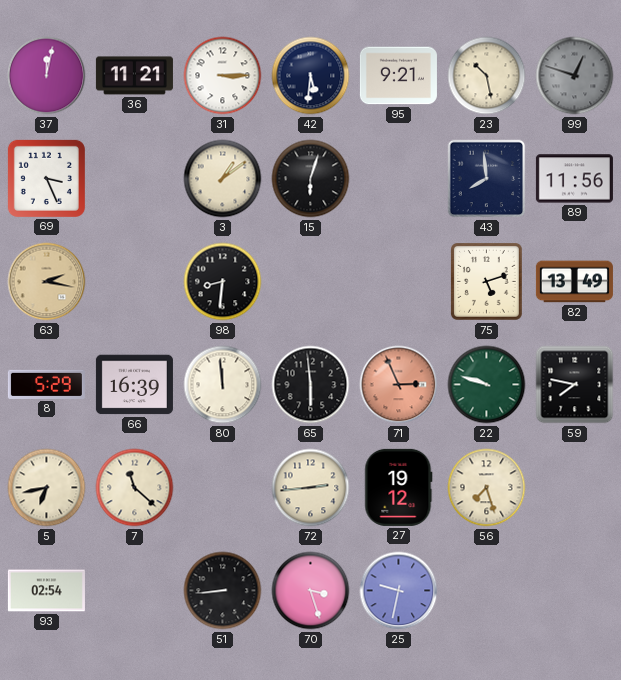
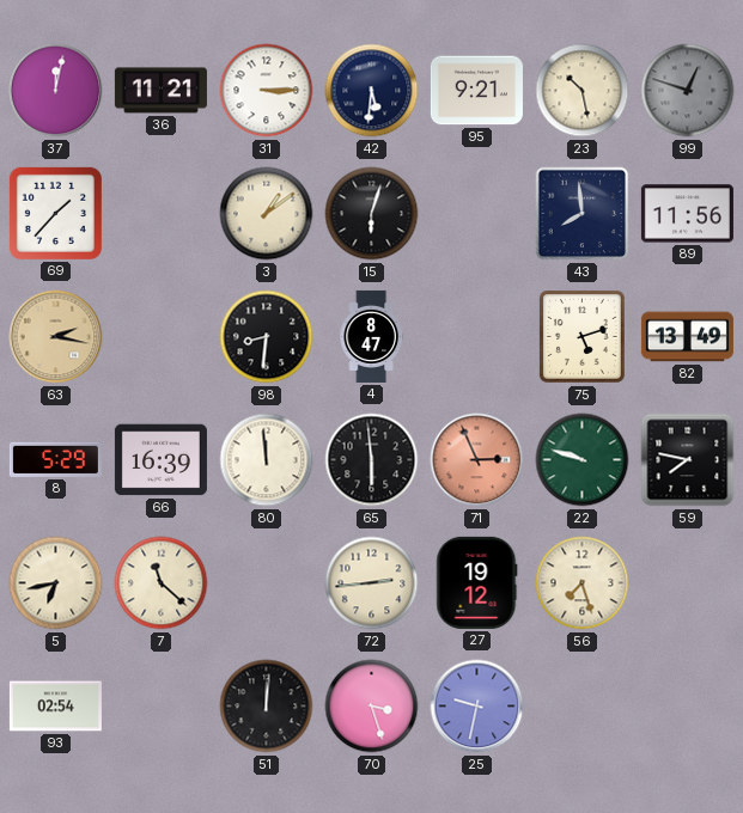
69: 3:26 -> 1:37 (55, 213)
4: none -> 8:47 (371, 336)
51: 8:44 -> 12:01 (267, 707)
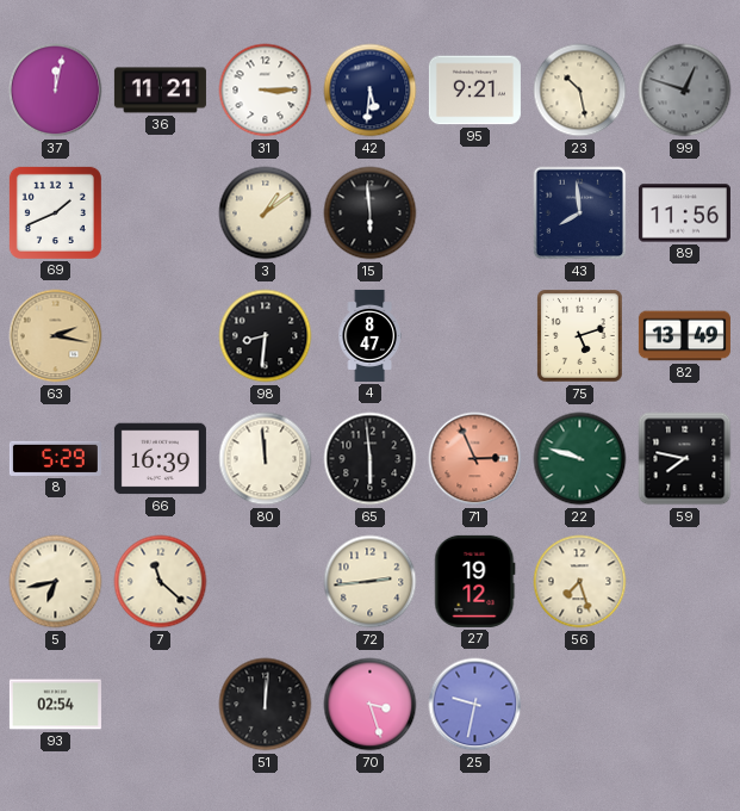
69: 1:37 -> 1:41 (55, 212)
15: 6:03 -> 5:59 (371, 213)
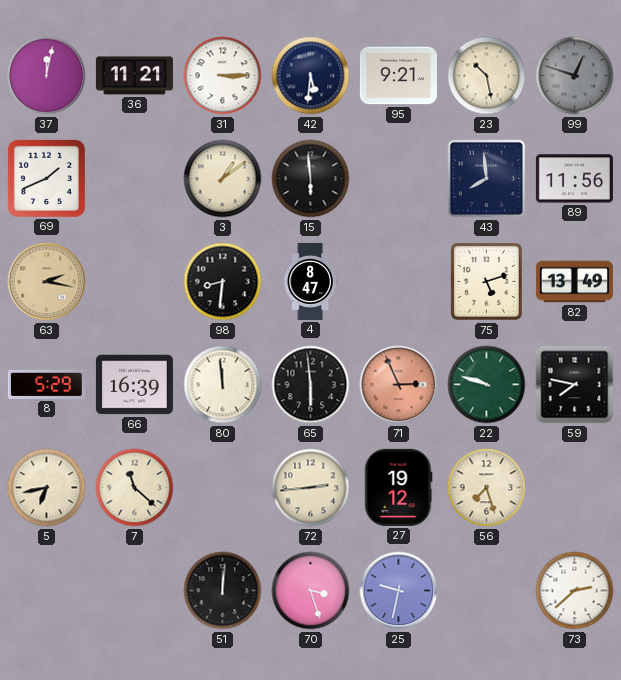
93: 02:54 -> none (55, 705)
73: none -> 2:38 (575, 591)
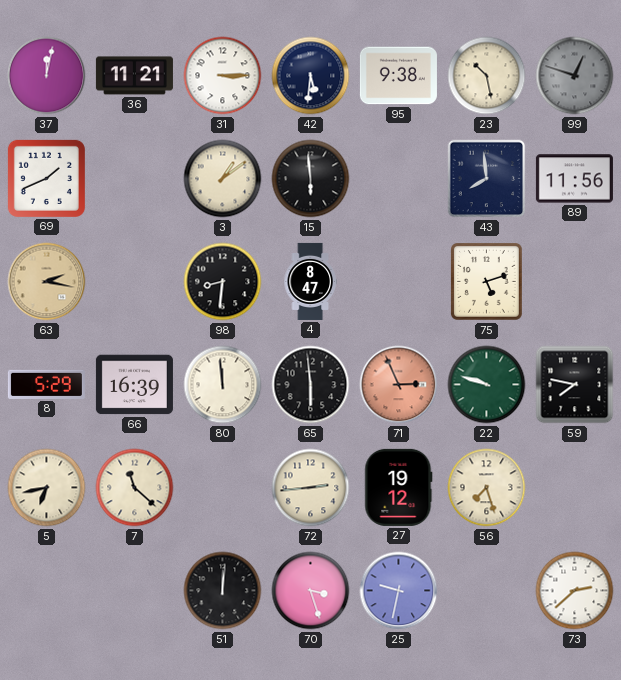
95: 9:21 -> 9:38 (398, 76)
82: 13:49 -> none (574, 282)
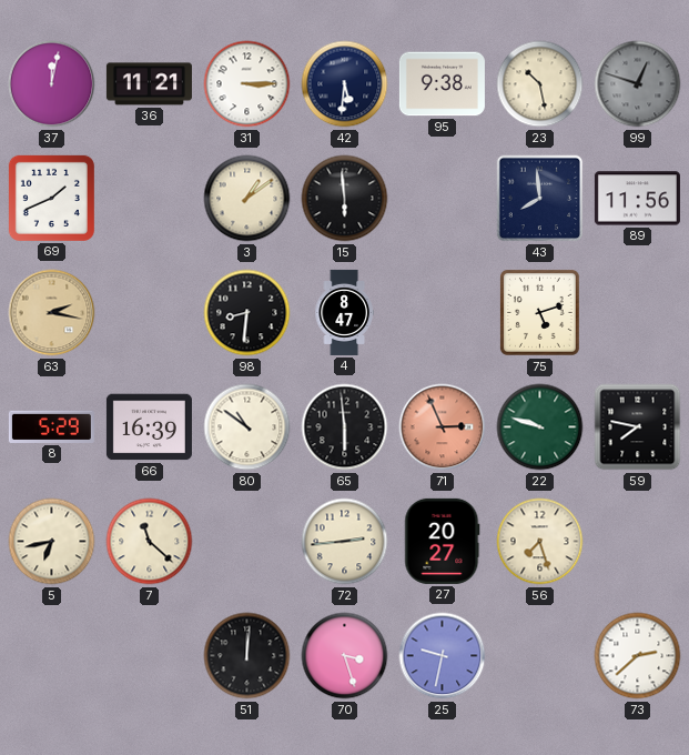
80: 11:59 -> 10:51 (247, 427)
27: 19:12 -> 20:27 (443, 541)
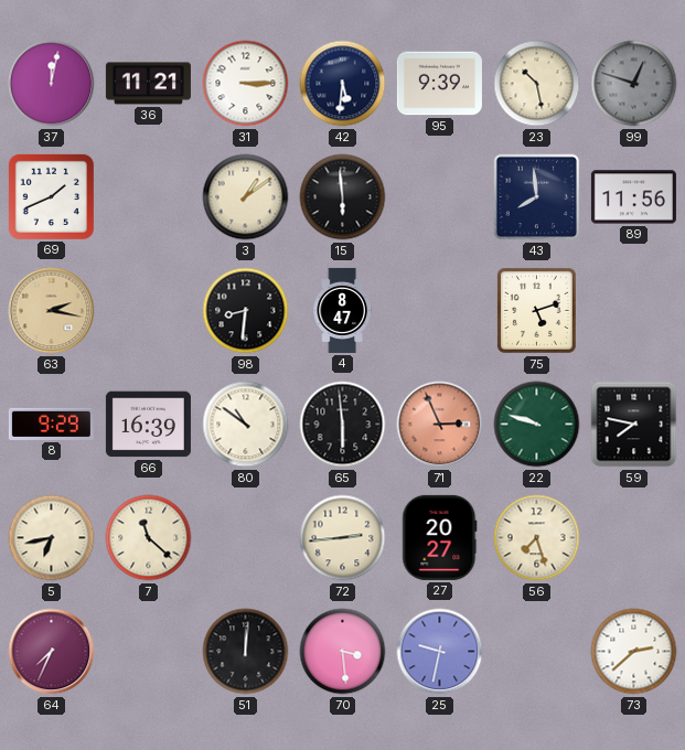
95: 9:38 -> 9:39 (439, 84)
8: 5:29 -> 9:29 (51, 424)
64: none -> 7:34 (52, 652)
70: 3:27 -> 3:29 (343, 652)
